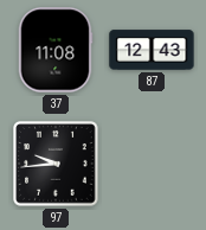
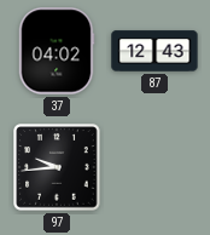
37: 11:08 -> 04:02 (57, 51)
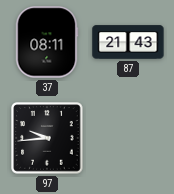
37: 04:02 -> 08:11 (47, 42)
87: 12:43 -> 21:43 (128, 42)
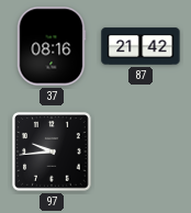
37: 08:11 -> 08:16 (52, 46)
87: 21:43 -> 21:42 (141, 46)
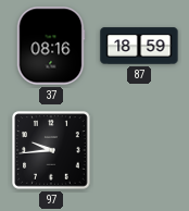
87: 21:42 -> 18:59 (139, 46)
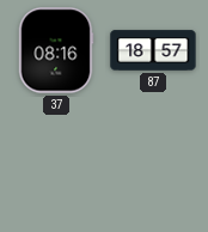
87: 18:59 -> 18:57 (153, 50)
97: 9:44 -> none (51, 150)
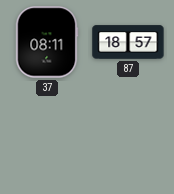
37: 08:16 -> 08:11 (47, 42)
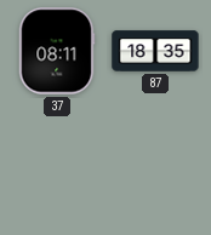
87: 18:57 -> 18:35 (155, 51)
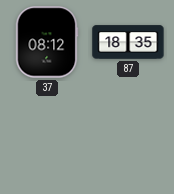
37: 08:11 -> 08:12 (47, 42)
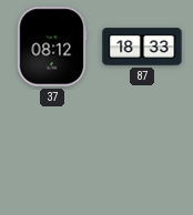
87: 18:35 -> 18:33 (142, 47)
